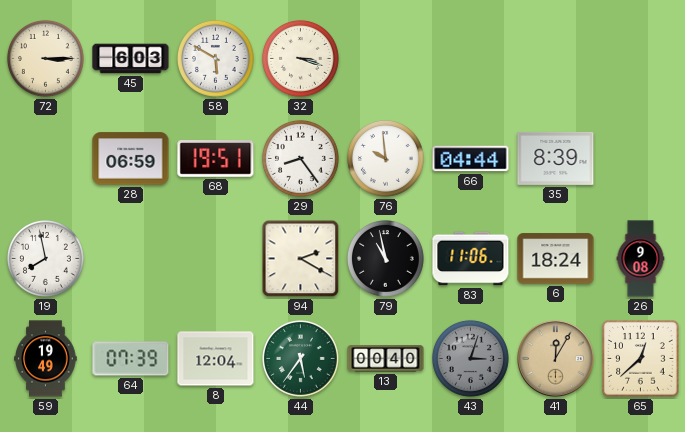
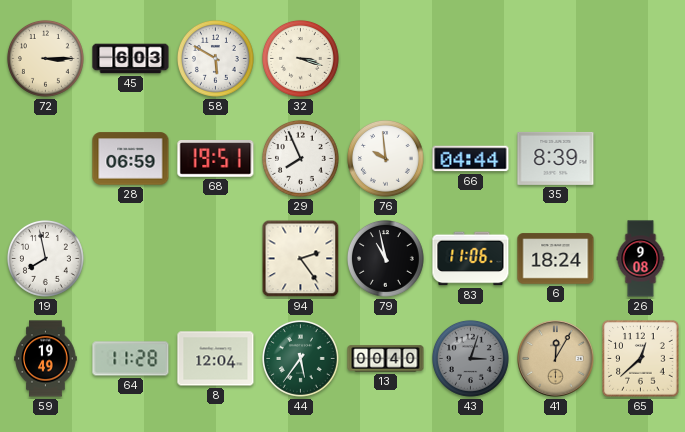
29: 8:24 -> 7:56 (300, 158)
94: 2:20 -> 2:24 (301, 259)
64: 07:39 -> 11:28 (131, 359)
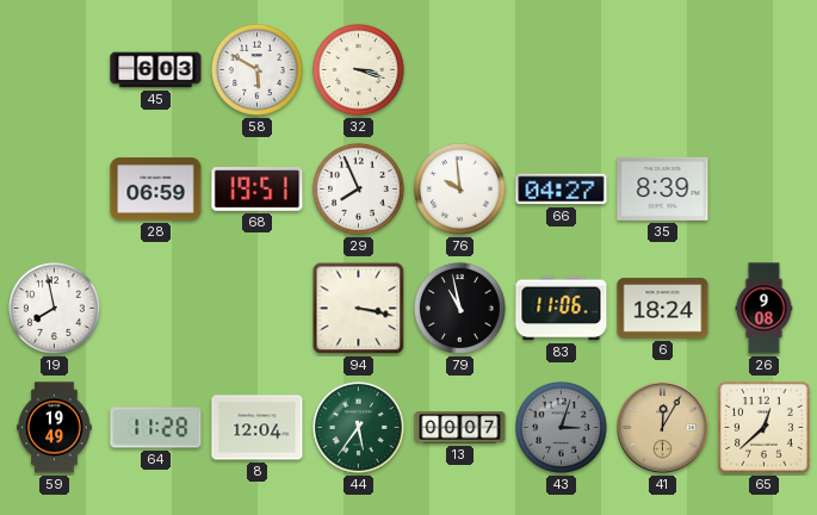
72: 3:15 -> none (45, 58)
66: 04:44 -> 04:27 (562, 190)
94: 2:24 -> 3:17 (359, 309)
13: 00:40 -> 00:07 (460, 428)
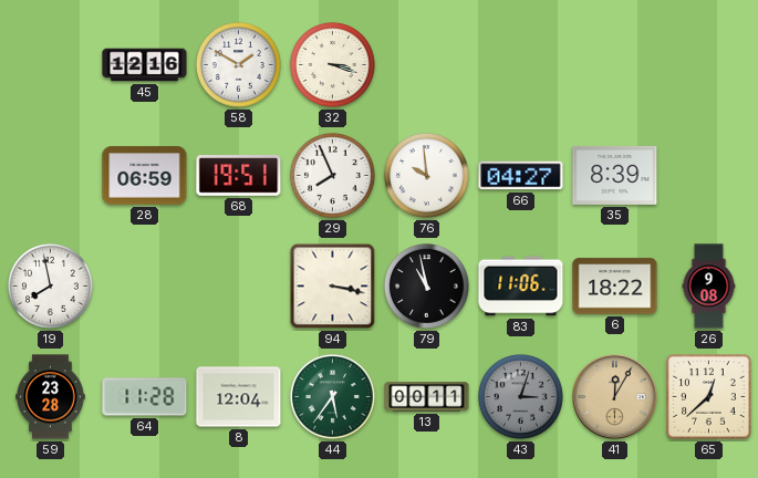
45: 6:03 -> 12:16 (145, 65)
58: 5:50 -> 1:50 (238, 64)
6: 18:24 -> 18:22 (615, 287)
59: 19:49 -> 23:28 (51, 397)
13: 00:07 -> 00:11 (427, 397)
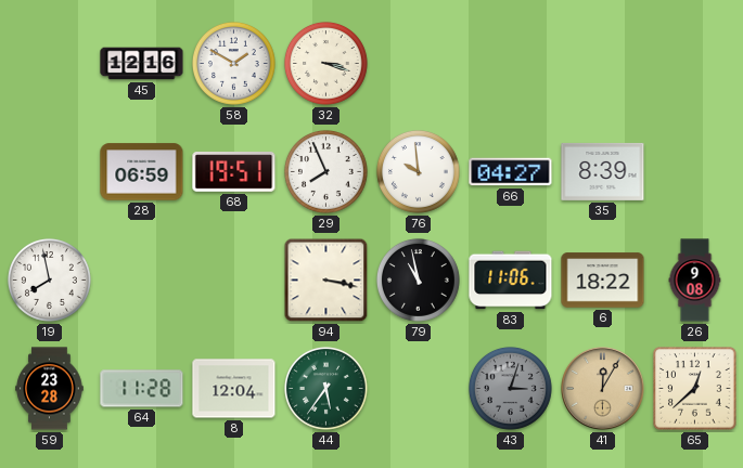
13: 00:11 -> none (427, 397)
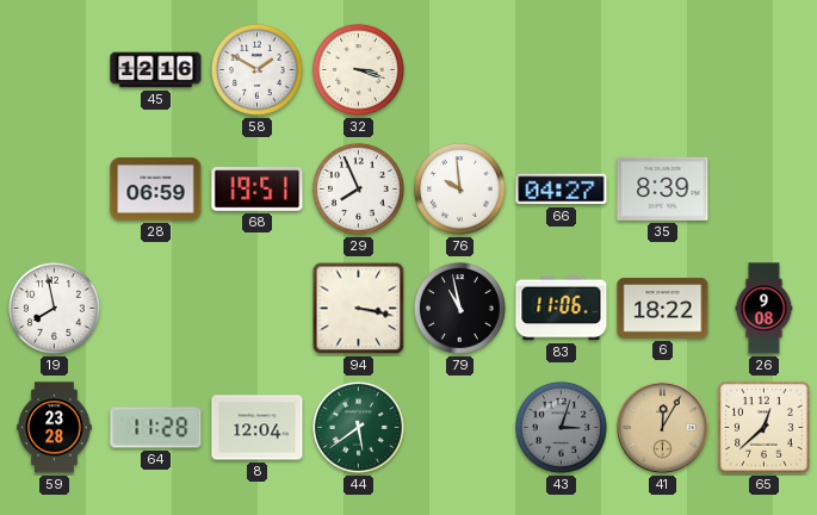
44: 5:36 -> 5:39 (358, 427)
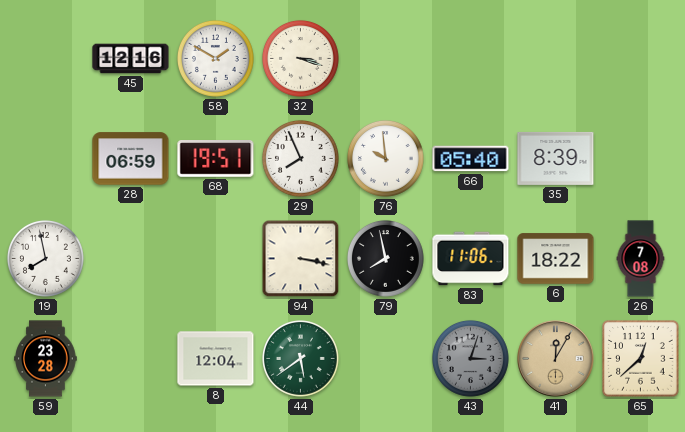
66: 04:27 -> 05:40 (471, 159)
79: 10:58 -> 7:58 (385, 258)
26: 9:08 -> 7:08 (641, 259)
64: 11:28 -> none (156, 428)
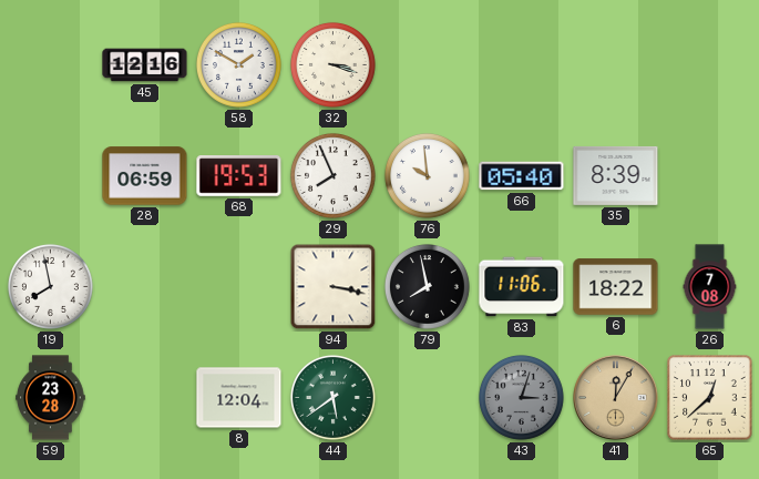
68: 19:51 -> 19:53 (239, 176)
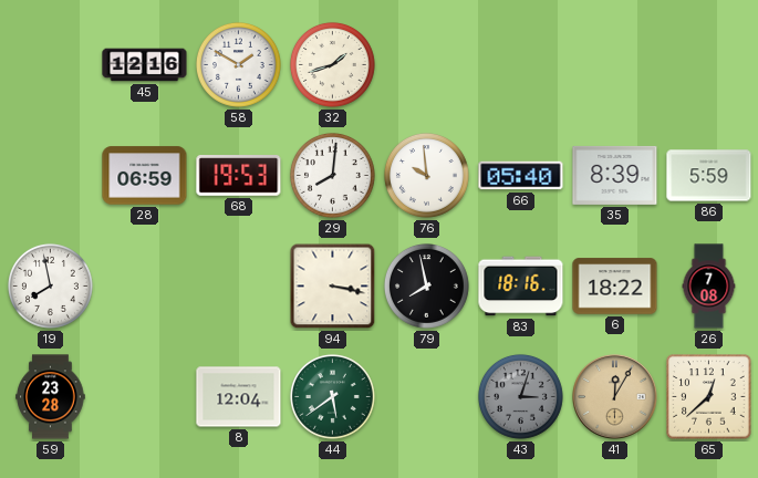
32: 3:18 -> 1:42 (332, 64)
29: 7:56 -> 8:01 (332, 175)
86: none -> 5:59 (709, 176)
83: 11:06 -> 18:16 (521, 287)
